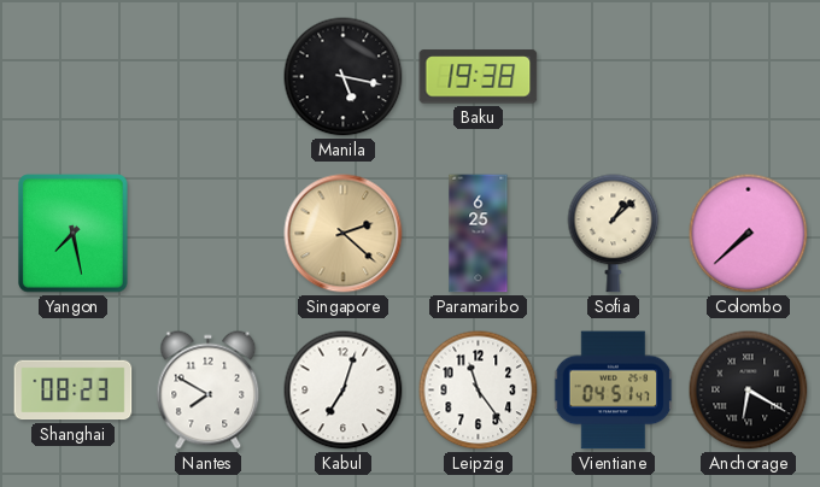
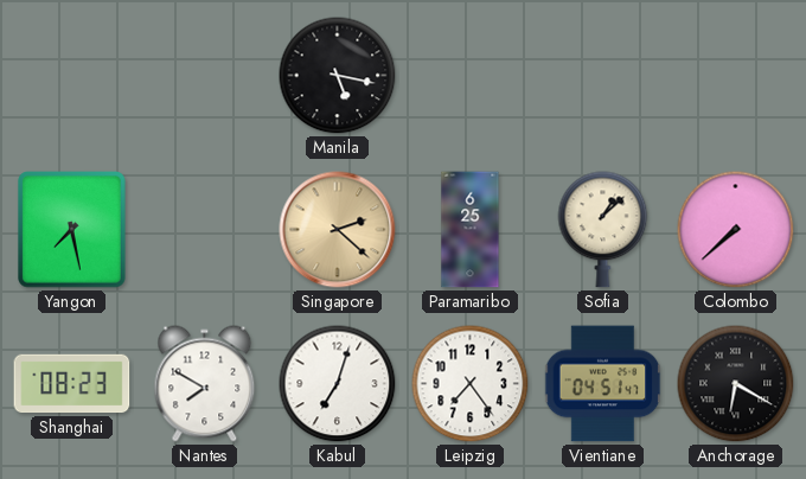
Baku: 19:38 -> none (479, 77)
Leipzig: 11:24 -> 7:24 (471, 384)
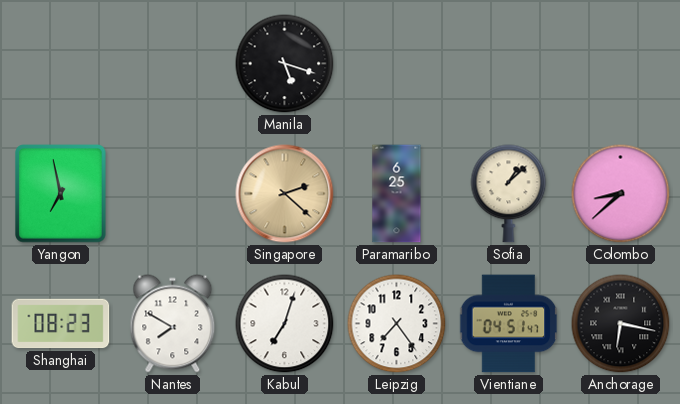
Manila: 5:17 -> 5:18 (285, 64)
Yangon: 7:28 -> 6:58 (61, 194)
Colombo: 7:38 -> 8:38 (621, 194)
Anchorage: 6:20 -> 6:17 (621, 324)
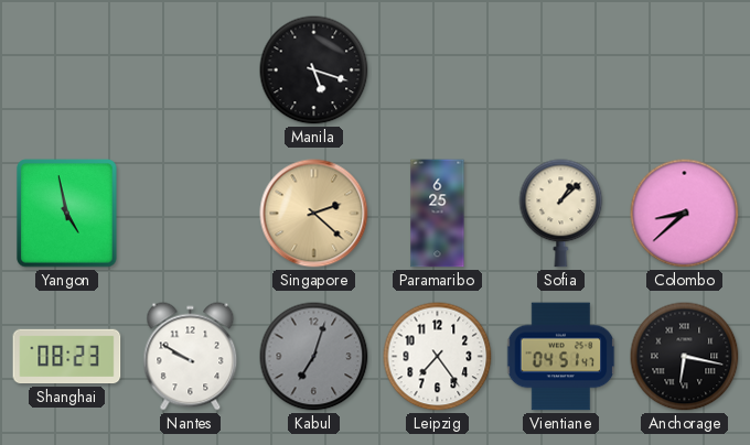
Yangon: 6:58 -> 4:58 (67, 214)
Nantes: 7:50 -> 9:50 (191, 357)
Kabul dial: white -> grey (314, 357)
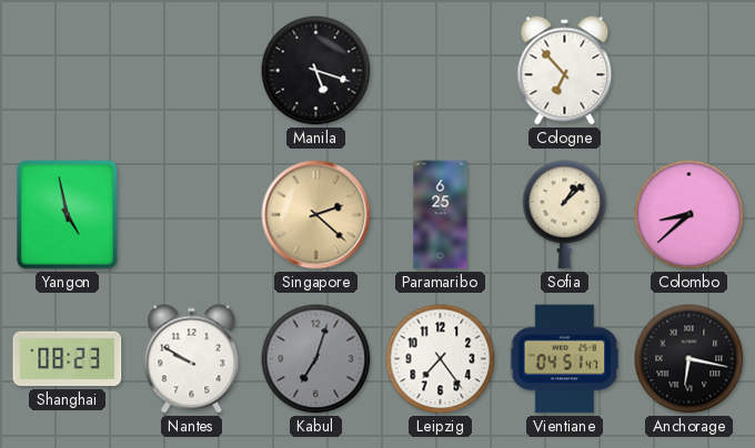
Cologne: none -> 6:53 (565, 71)
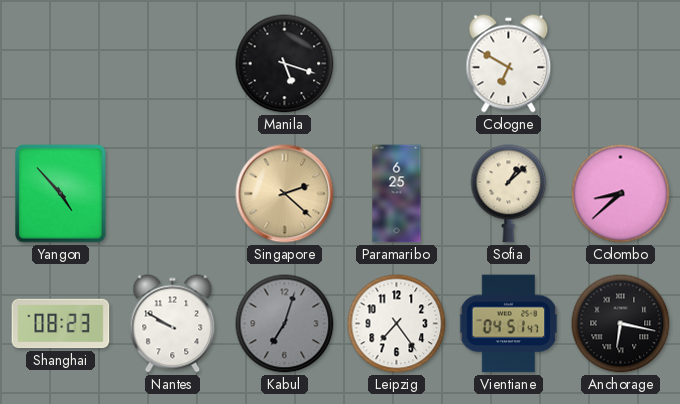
Cologne: 6:53 -> 6:50 (509, 64)
Yangon: 4:58 -> 4:53 (61, 194)
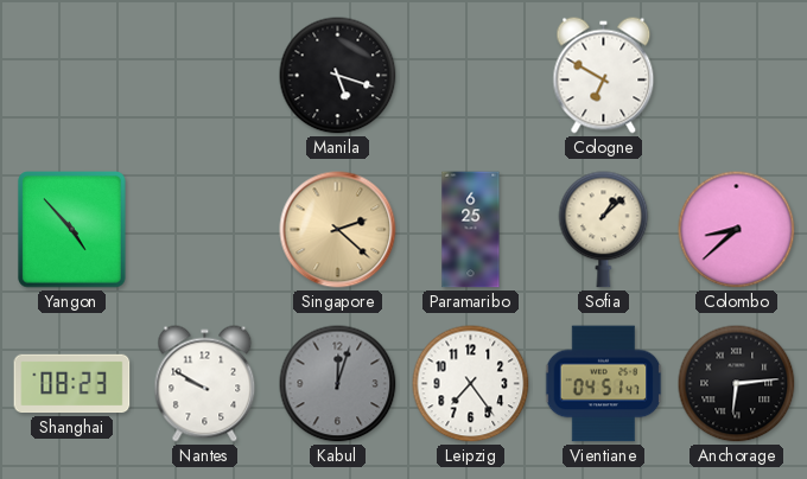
Kabul: 7:03 -> 12:03 (338, 384)
Anchorage: 6:17 -> 6:14 (737, 384)
